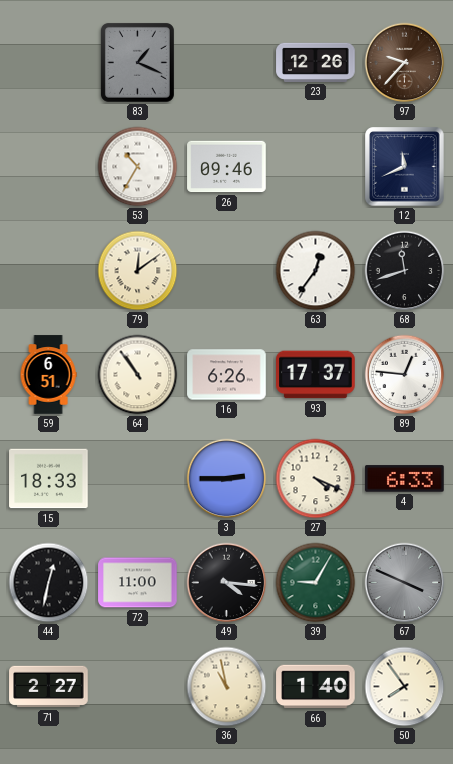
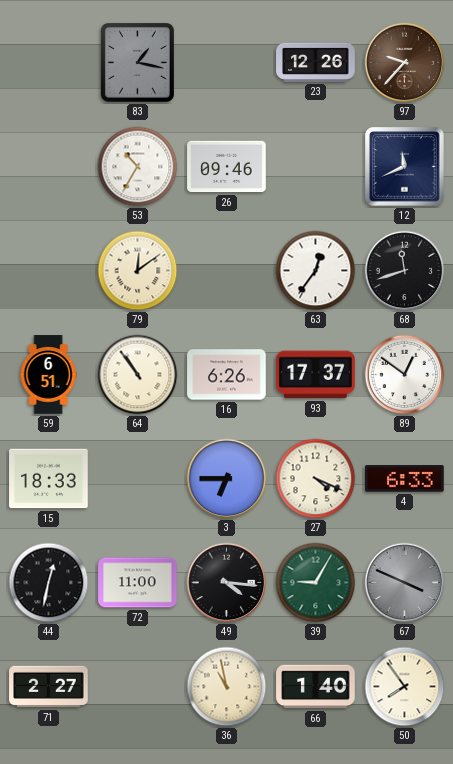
83: 1:19 -> 1:17 (137, 62)
89: 12:46 -> 12:51 (405, 375)
3: 2:45 -> 6:45 (227, 479)
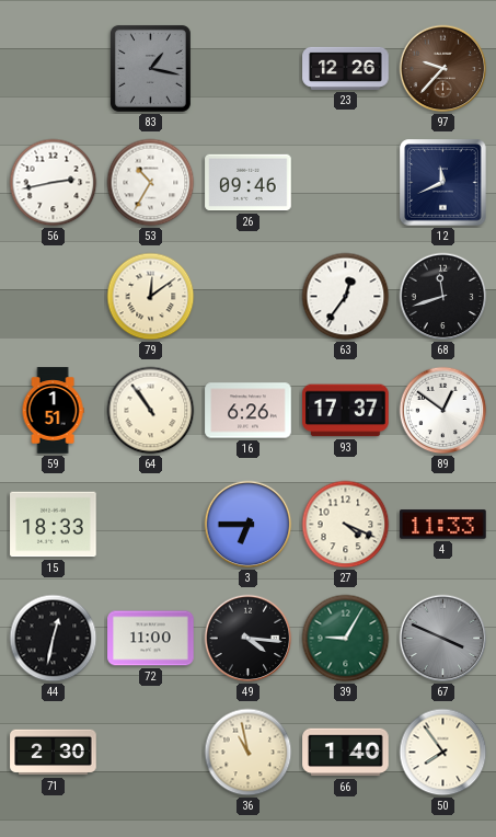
56: none -> 2:43 (54, 183)
59: 6:51 -> 1:51 (53, 411)
4: 6:33 -> 11:33 (443, 525)
71: 2:27 -> 2:30 (54, 753)
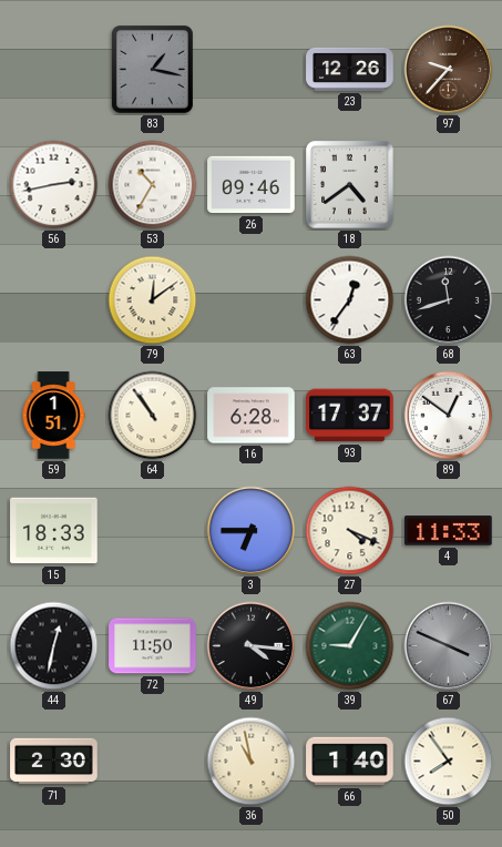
18: none -> 4:39 (350, 185)
12: 11:41 -> none (443, 183)
16: 6:26 -> 6:28 (252, 416)
72: 11:00 -> 11:50 (153, 646)
